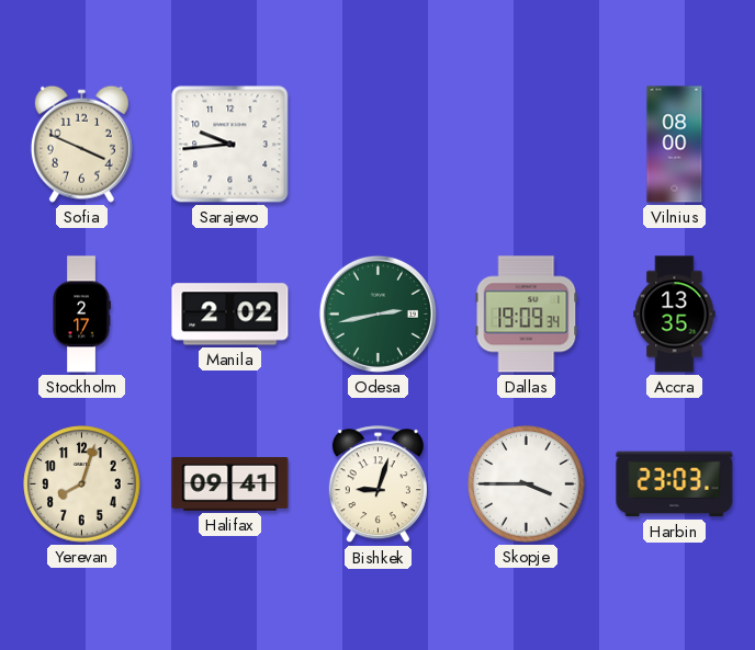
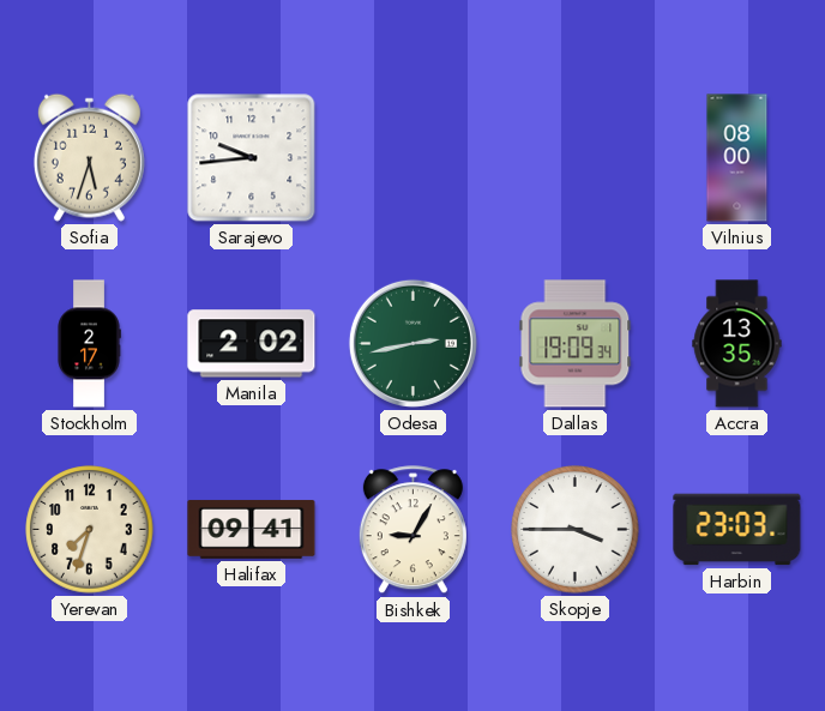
Sofia: 3:49 -> 5:33 (89, 157)
Yerevan: 8:03 -> 7:33 (90, 530)
Bishkek: 9:03 -> 9:05 (412, 530)
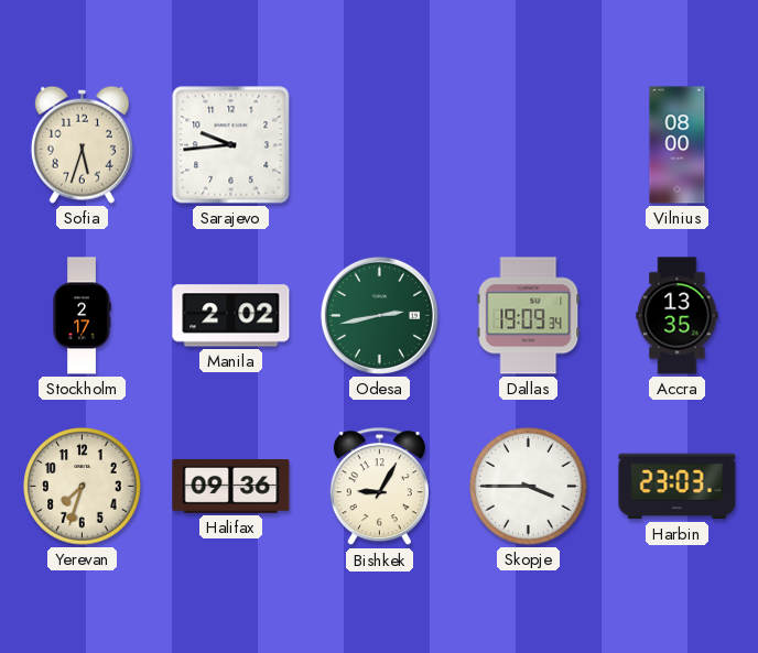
Halifax: 09:41 -> 09:36 (231, 486)
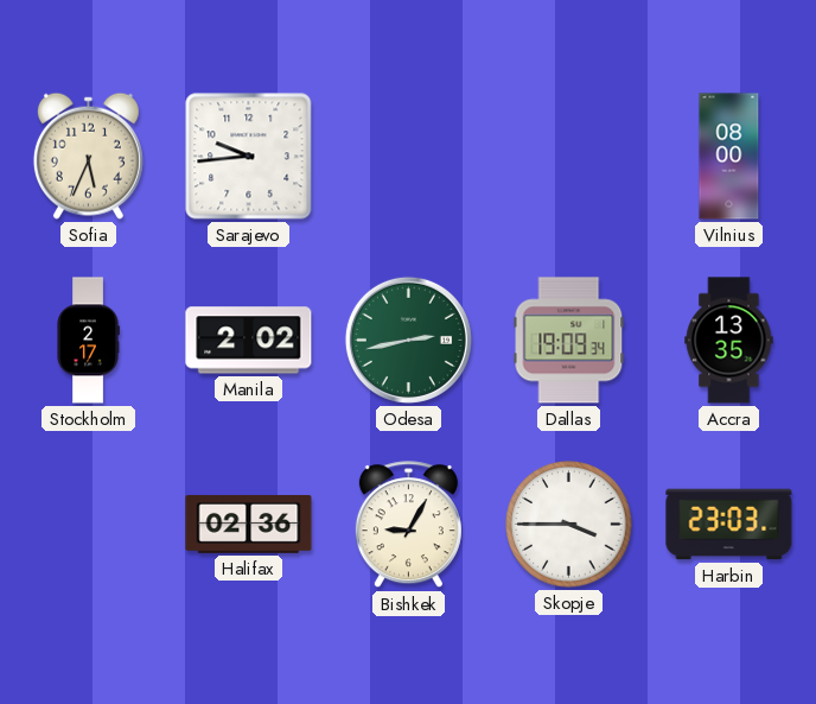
Sofia: 5:33 -> 5:34 (88, 156)
Yerevan: 7:33 -> none (83, 487)
Halifax: 09:36 -> 02:36 (249, 524)
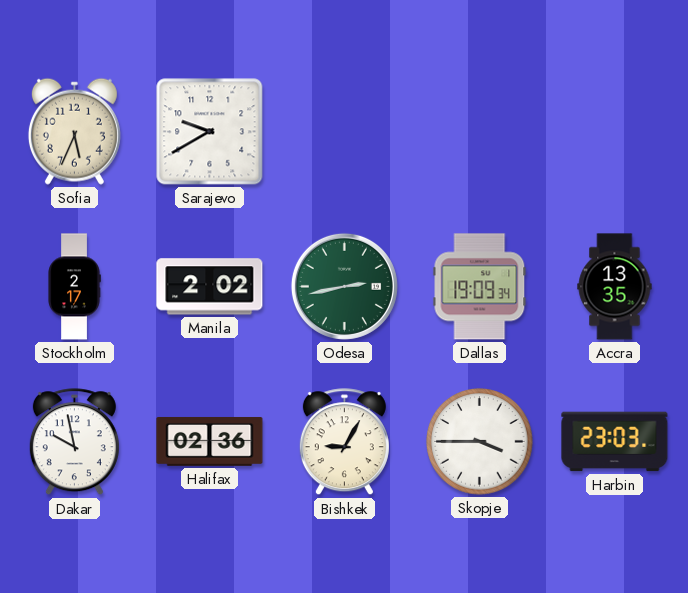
Sarajevo: 9:44 -> 9:40 (210, 132)
Vilnius: 08:00 -> none (729, 157)
Dakar: none -> 9:58 (74, 442)
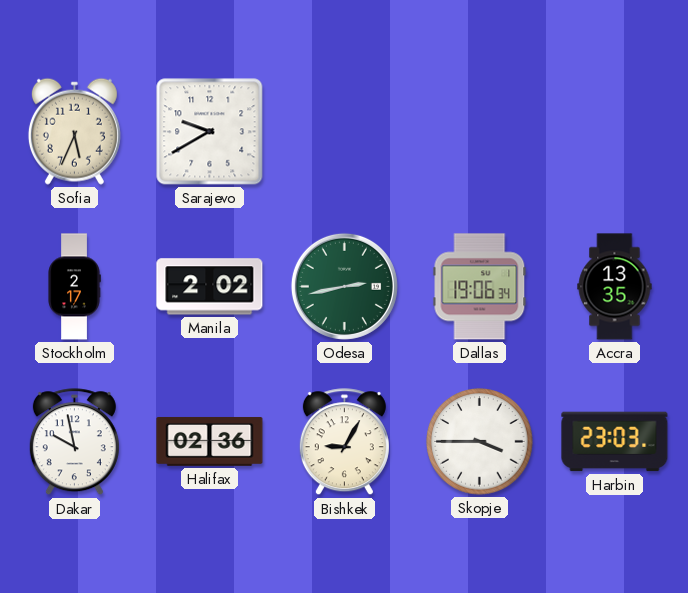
Dallas: 19:09 -> 19:06 (480, 287)
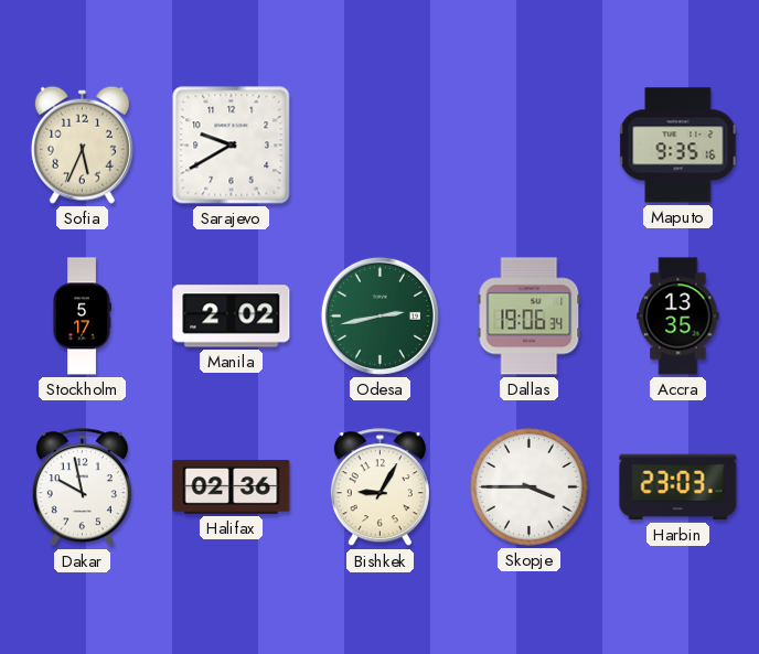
Maputo: none -> 9:35 (678, 146)
Stockholm: 2:17 -> 5:17 (82, 317)
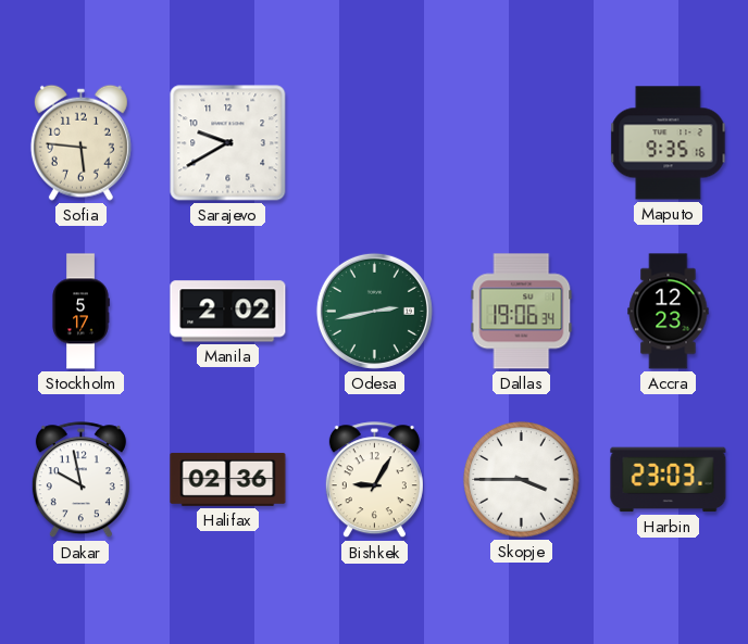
Sofia: 5:34 -> 5:46 (80, 142)
Accra: 13:35 -> 12:23 (669, 312)
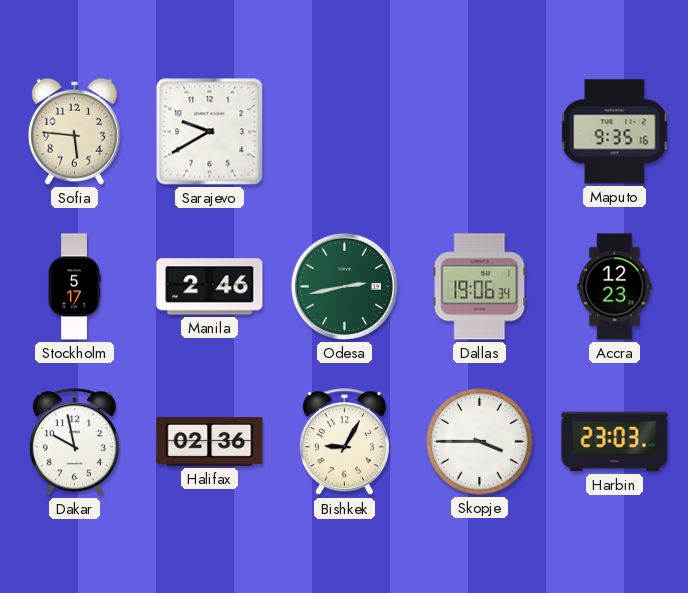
Manila: 2:02 -> 2:46 (210, 287)
